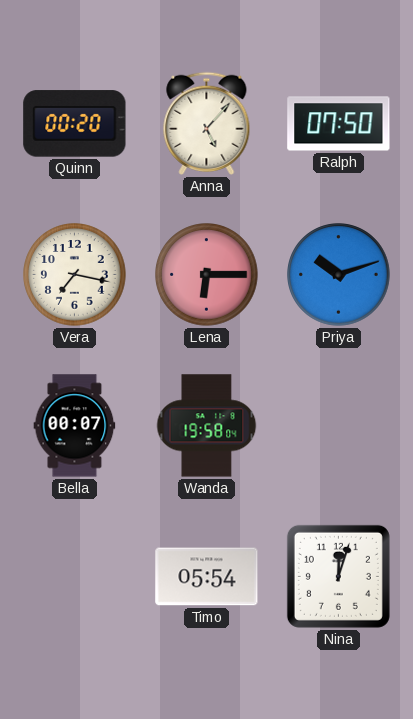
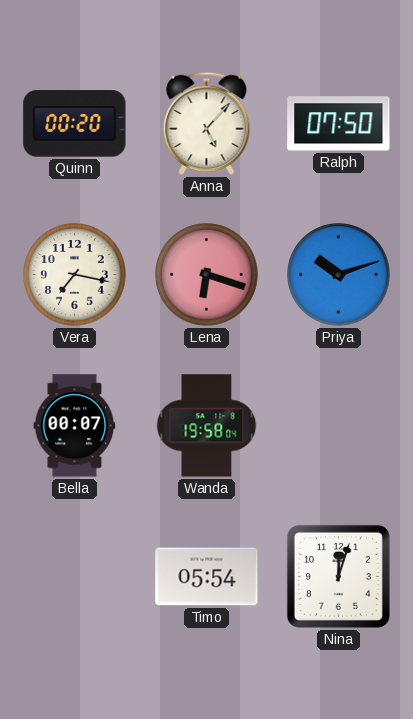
Lena: 6:15 -> 6:18 (207, 275)
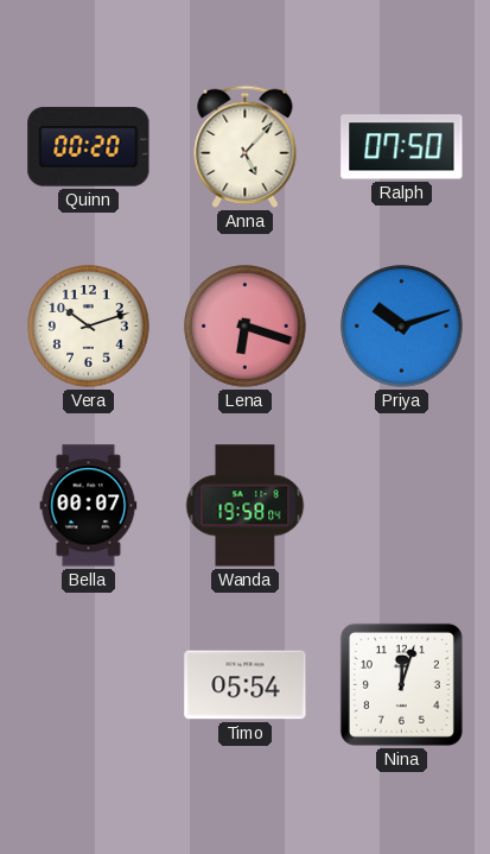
Vera: 7:17 -> 10:12 (89, 327)
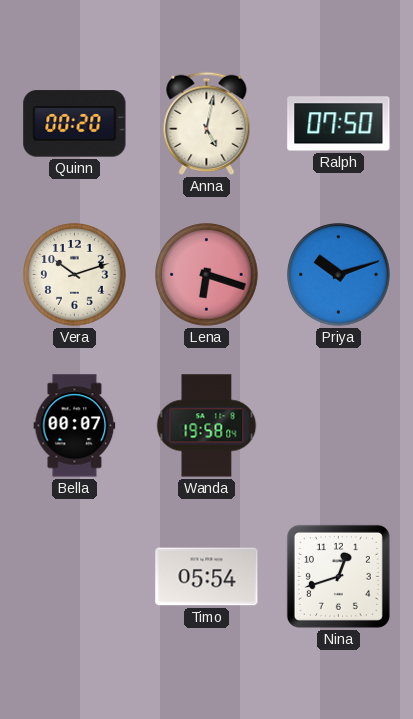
Anna: 5:07 -> 5:02 (207, 123)
Nina: 12:03 -> 12:42 (338, 576)
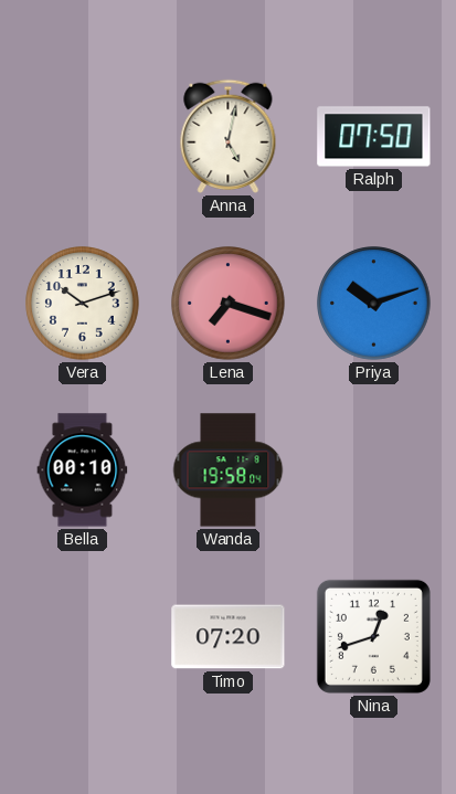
Quinn: 00:20 -> none (75, 124)
Lena: 6:18 -> 7:18 (229, 304)
Bella: 00:07 -> 00:10 (83, 470)
Timo: 05:54 -> 07:20 (229, 637)
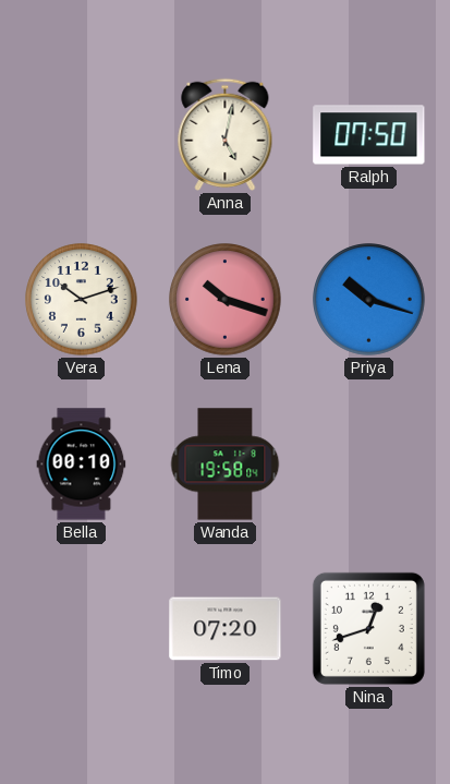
Lena: 7:18 -> 10:18 (226, 300)
Priya: 10:12 -> 10:18 (369, 300)
